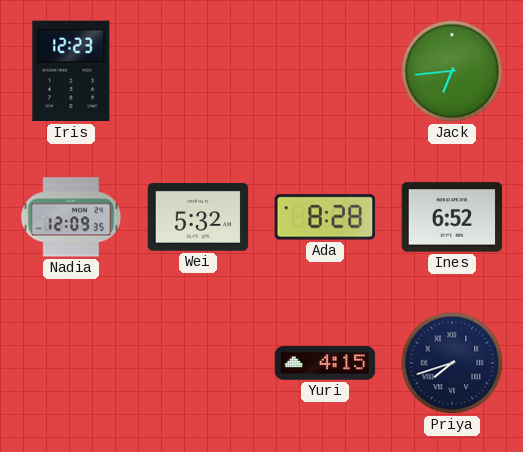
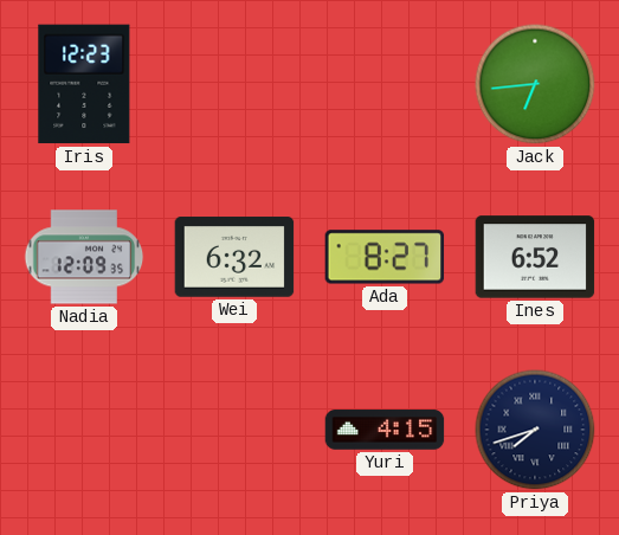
Wei: 5:32 -> 6:32 (234, 257)
Ada: 8:28 -> 8:27 (385, 257)
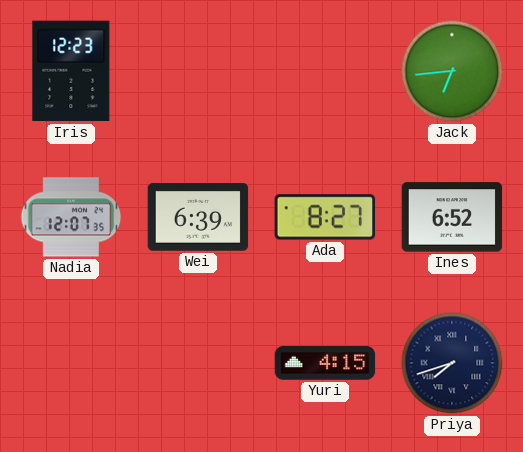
Nadia: 12:09 -> 12:07 (71, 217)
Wei: 6:32 -> 6:39 (198, 217)
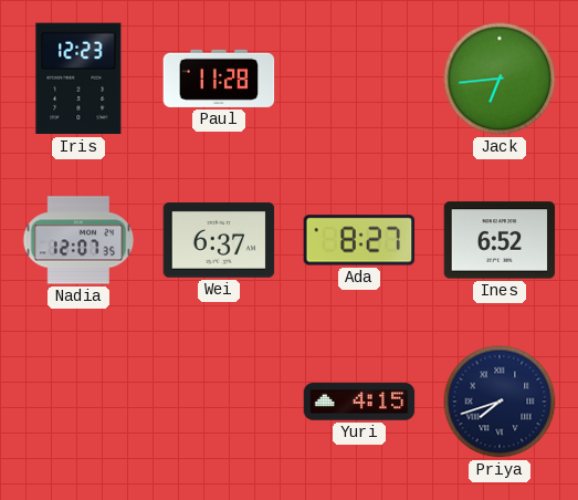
Paul: none -> 11:28 (219, 79)
Wei: 6:39 -> 6:37 (219, 240)
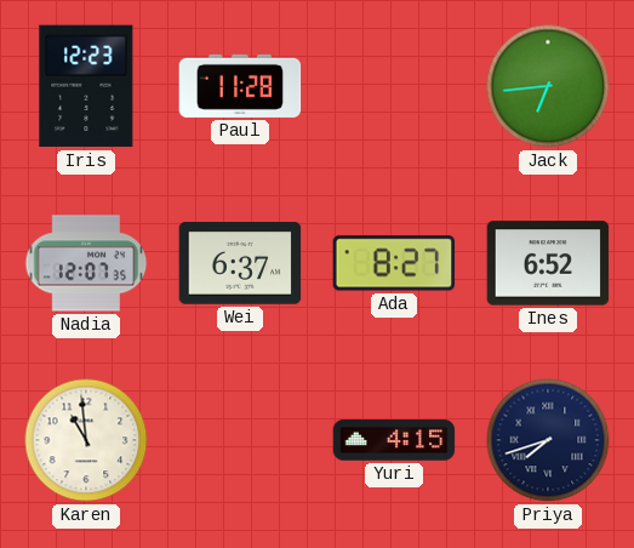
Karen: none -> 10:59 (86, 440)
